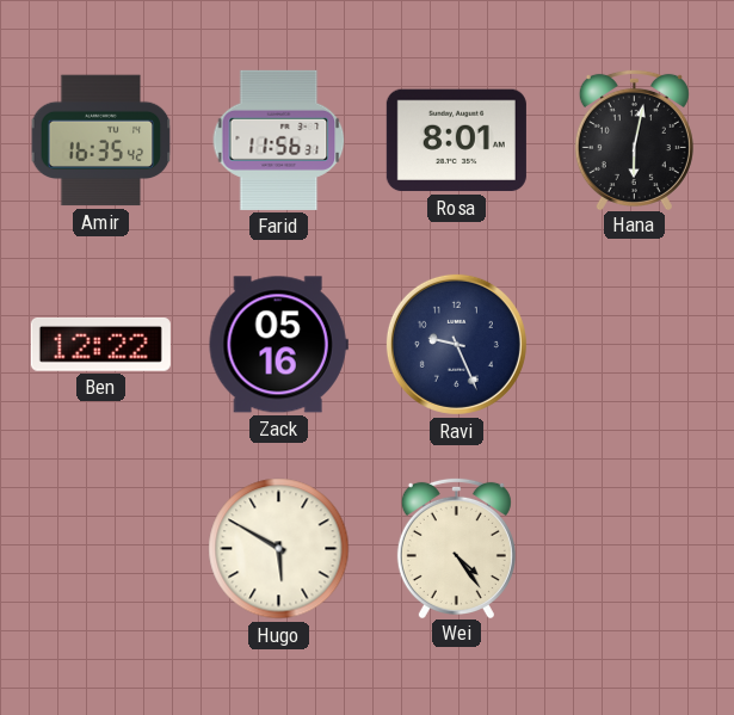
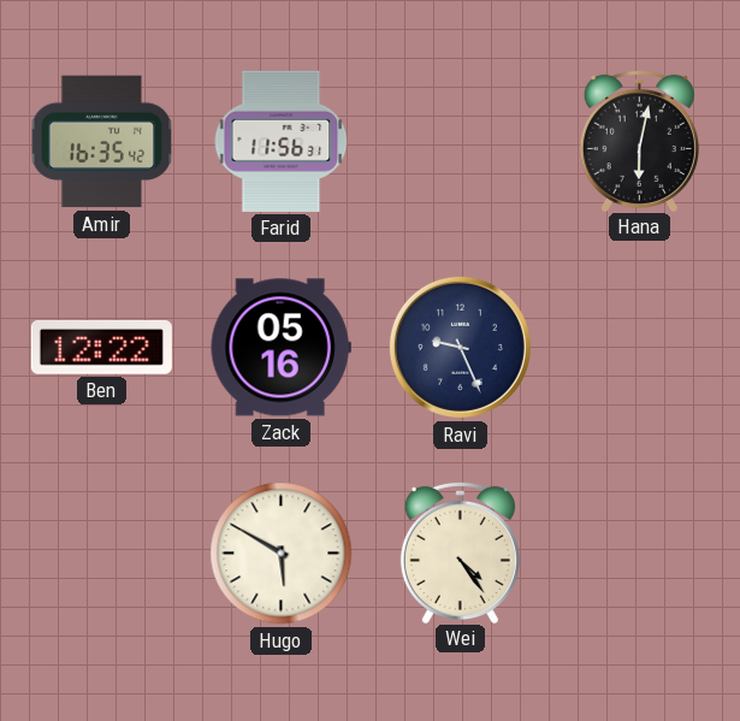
Rosa: 8:01 -> none (456, 141)
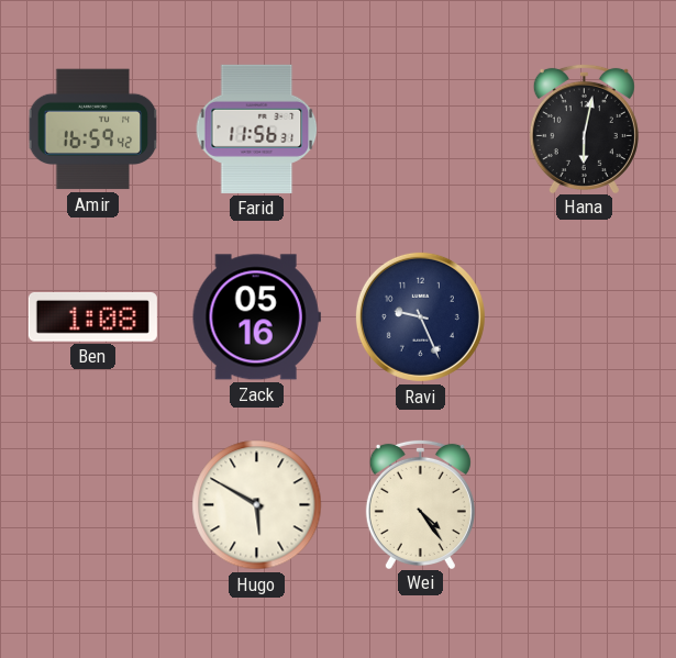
Amir: 16:35 -> 16:59 (93, 130)
Ben: 12:22 -> 1:08 (92, 316)
